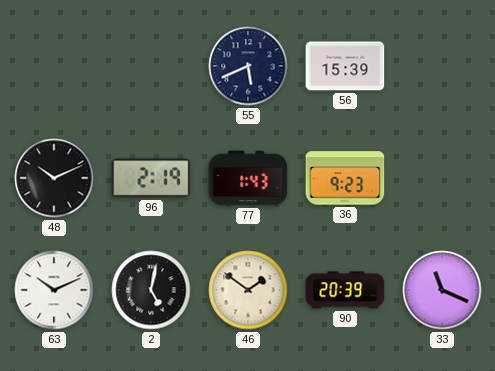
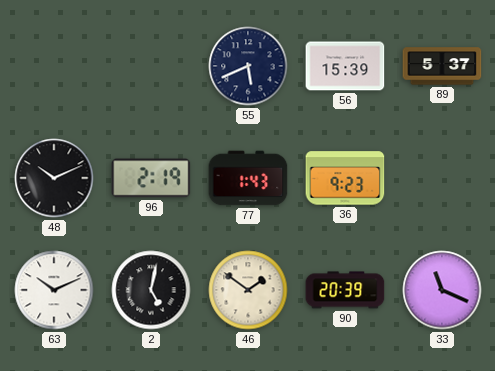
89: none -> 5:37 (442, 66)
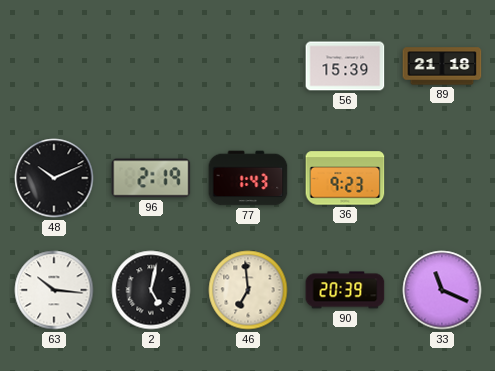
55: 5:41 -> none (248, 66)
89: 5:37 -> 21:18 (442, 66)
63: 10:11 -> 10:16 (54, 290)
46: 1:51 -> 6:59 (248, 290)
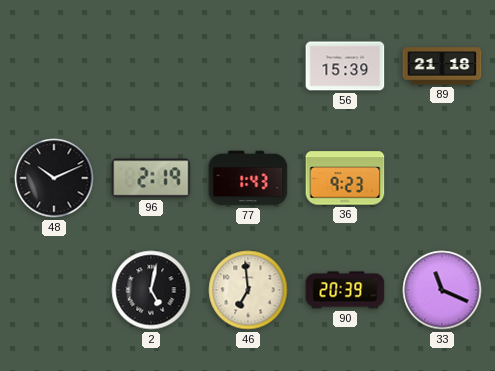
63: 10:16 -> none (54, 290)
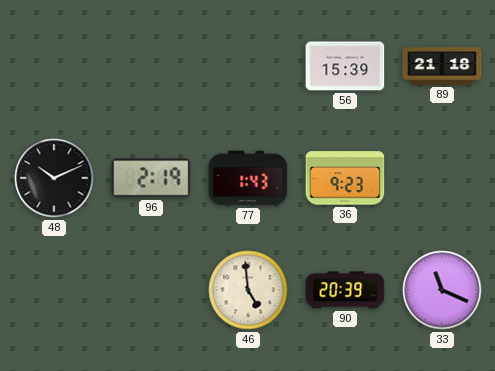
2: 5:02 -> none (151, 290)
46: 6:59 -> 4:59 (248, 290)
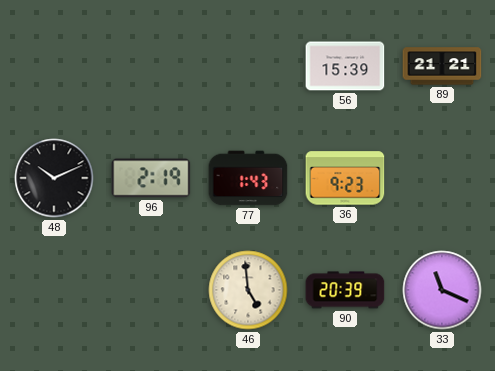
89: 21:18 -> 21:21 (442, 66)
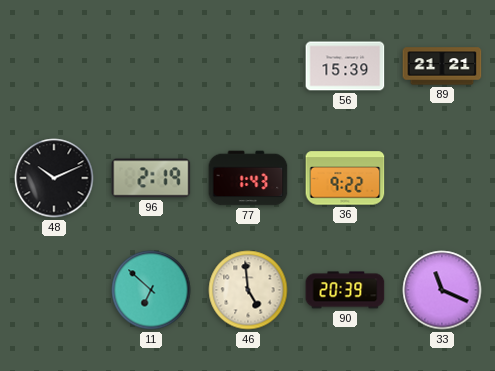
36: 9:23 -> 9:22 (345, 178)
11: none -> 6:52 (151, 290)
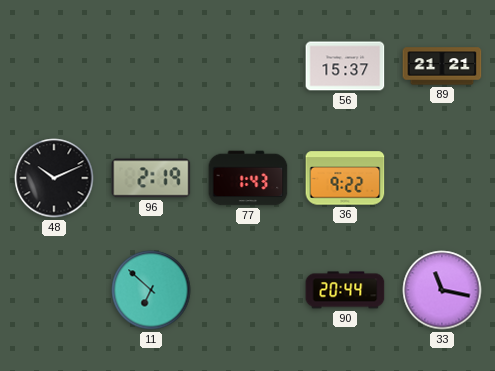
56: 15:39 -> 15:37 (345, 66)
46: 4:59 -> none (248, 290)
90: 20:39 -> 20:44 (345, 290)
33: 11:19 -> 11:17 (442, 290)
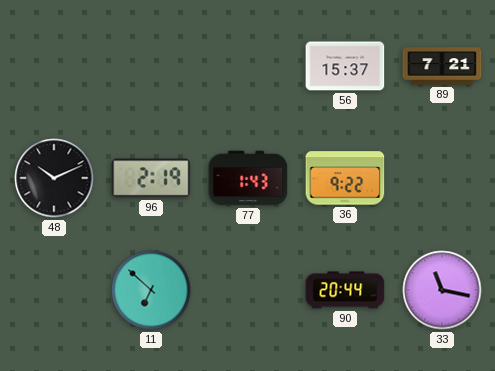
89: 21:21 -> 7:21 (442, 66)
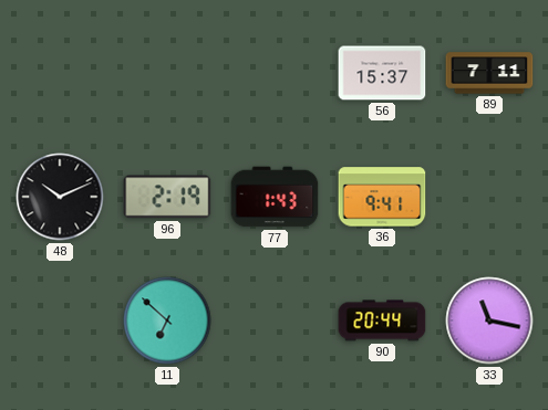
89: 7:21 -> 7:11 (489, 73)
36: 9:22 -> 9:41 (382, 197)
